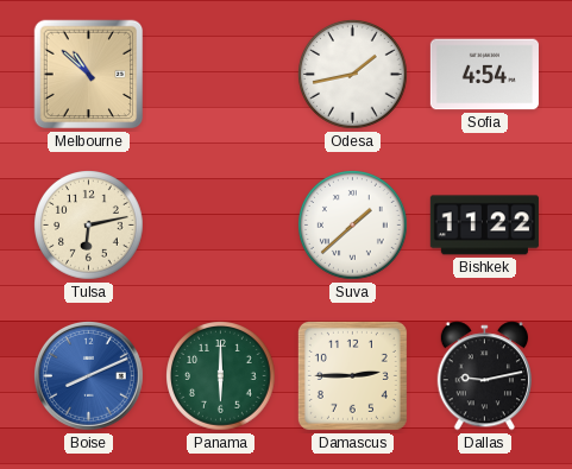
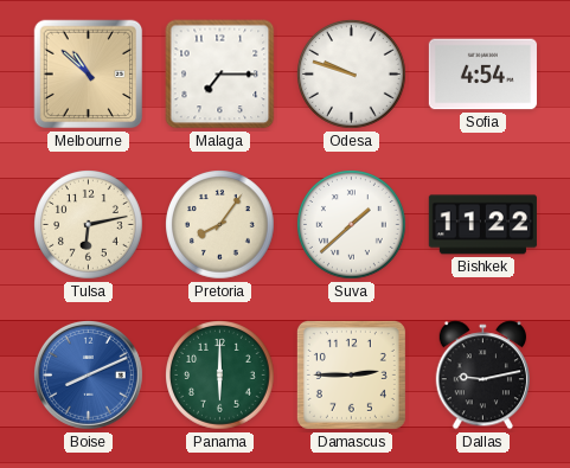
Malaga: none -> 7:15 (220, 75)
Odesa: 1:43 -> 9:48 (352, 75)
Pretoria: none -> 8:06 (220, 225)
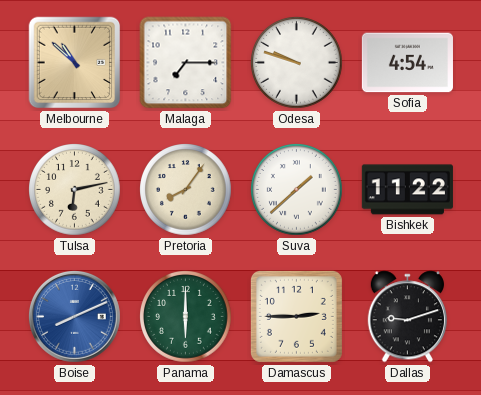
Dallas: 9:13 -> 9:12 (407, 317)
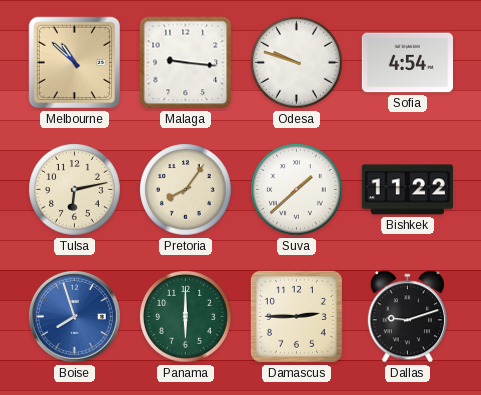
Malaga: 7:15 -> 9:16 (186, 63)
Boise: 8:11 -> 7:57 (74, 316)
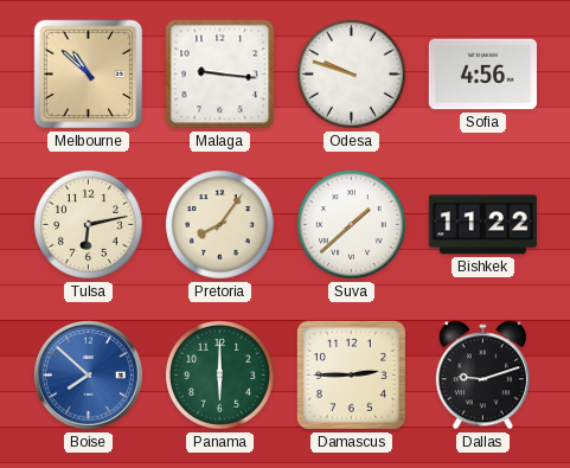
Sofia: 4:54 -> 4:56 (482, 75)
Boise: 7:57 -> 7:52 (88, 374)
